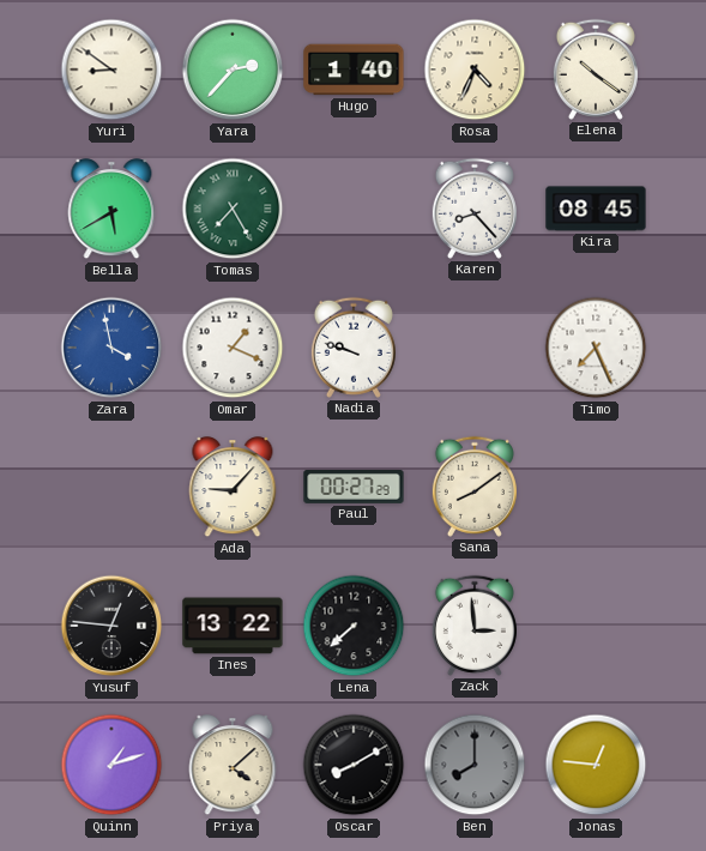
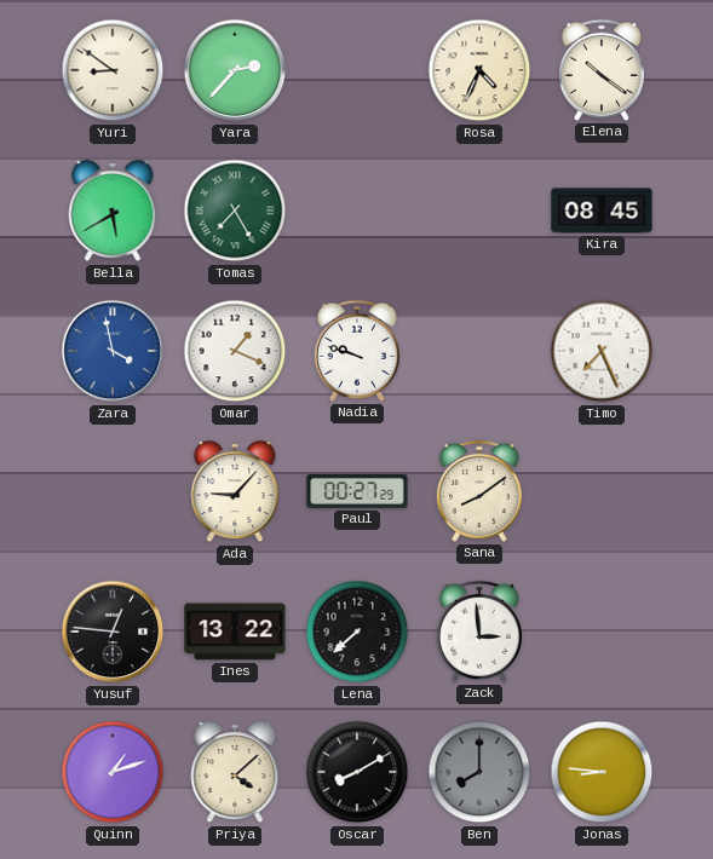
Hugo: 1:40 -> none (354, 70)
Karen: 8:23 -> none (475, 209)
Jonas: 12:46 -> 8:46 (602, 772)
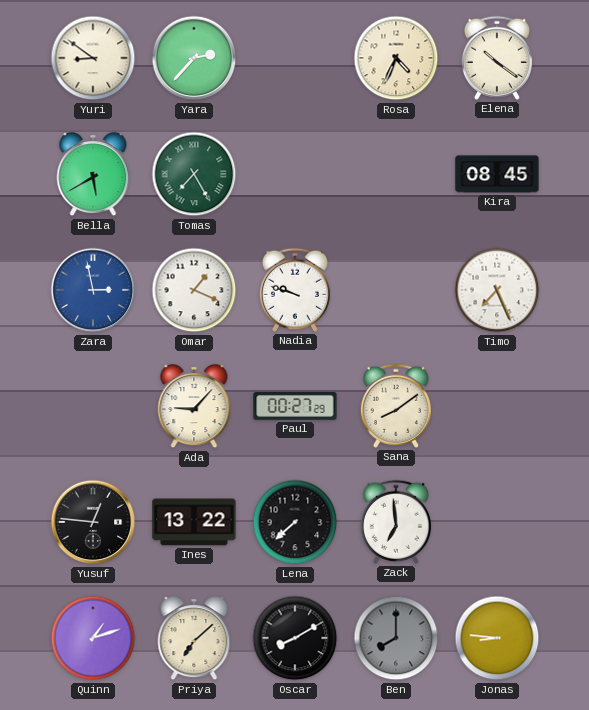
Zara: 3:58 -> 2:58 (93, 290)
Zack: 2:59 -> 6:59 (396, 522)
Priya: 4:08 -> 7:08 (194, 639)
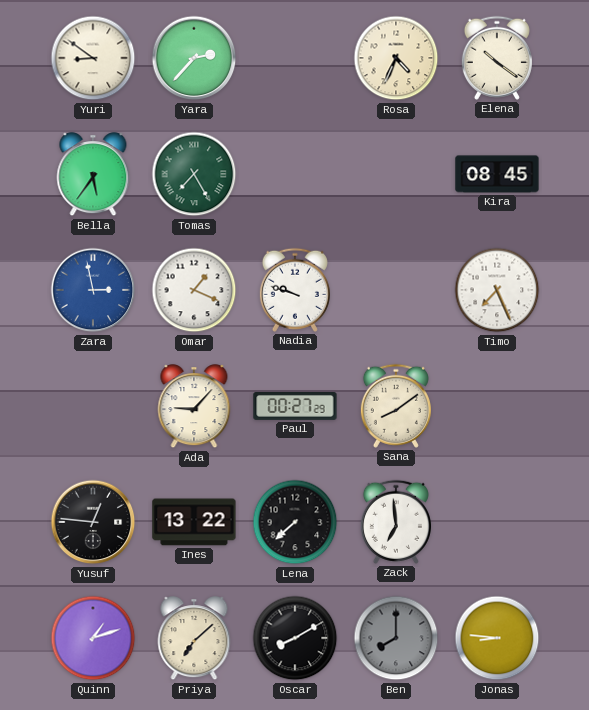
Bella: 5:40 -> 5:36 (93, 175)
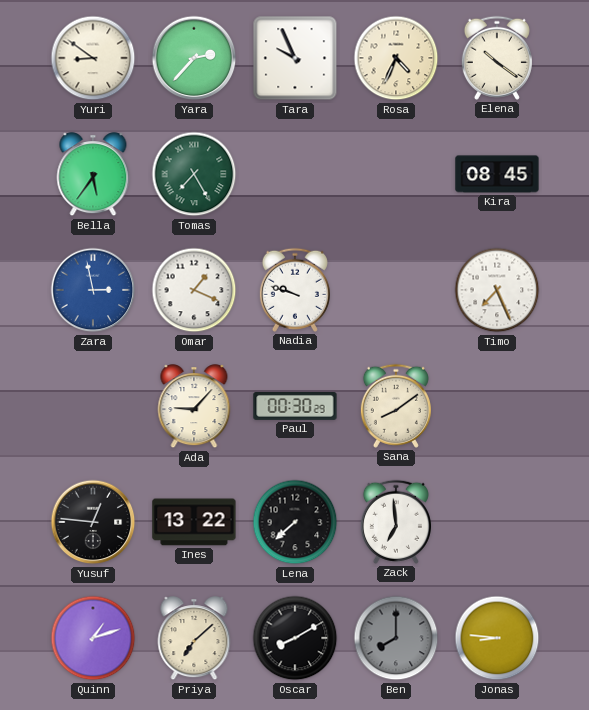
Tara: none -> 9:56 (295, 58)
Paul: 00:27 -> 00:30 (295, 407)
